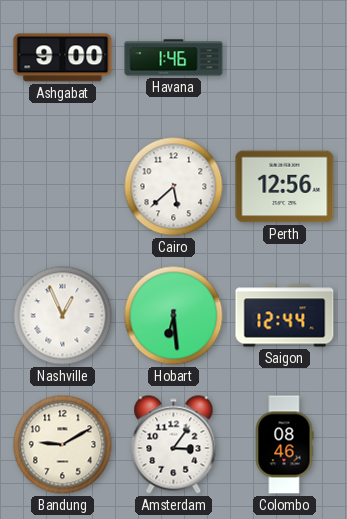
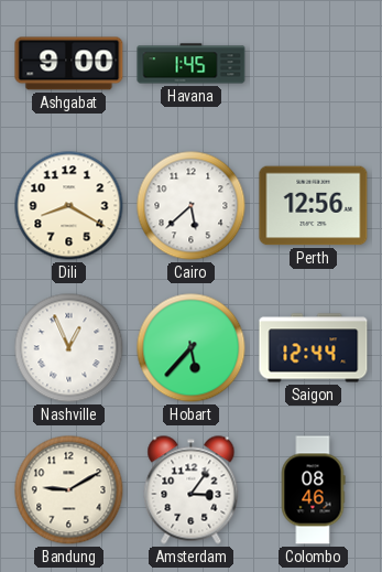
Havana: 1:46 -> 1:45 (192, 64)
Dili: none -> 8:20 (69, 206)
Hobart: 6:29 -> 5:37 (192, 348)
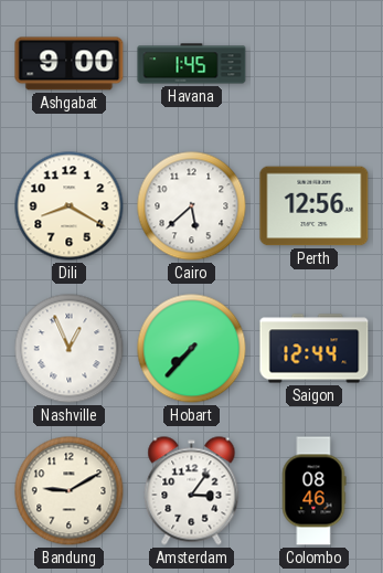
Hobart: 5:37 -> 7:37 (192, 349)
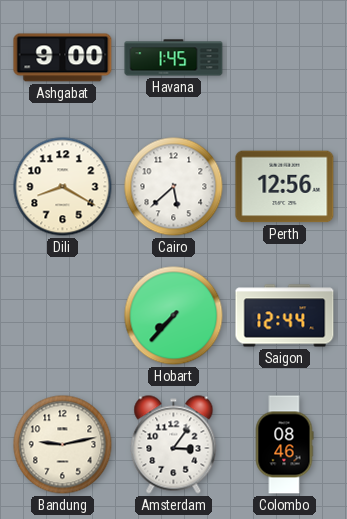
Nashville: 12:56 -> none (70, 349)
Bandung: 9:10 -> 9:13 (63, 445)
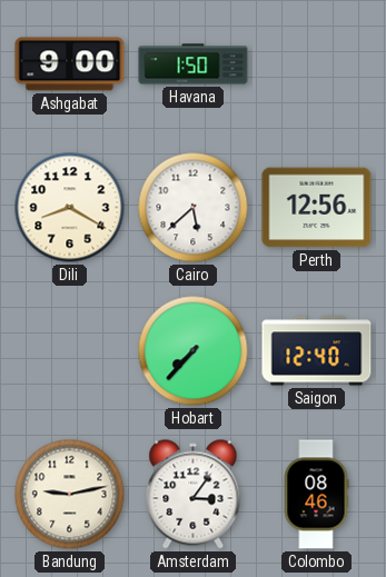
Havana: 1:45 -> 1:50 (194, 64)
Saigon: 12:44 -> 12:40 (317, 351)
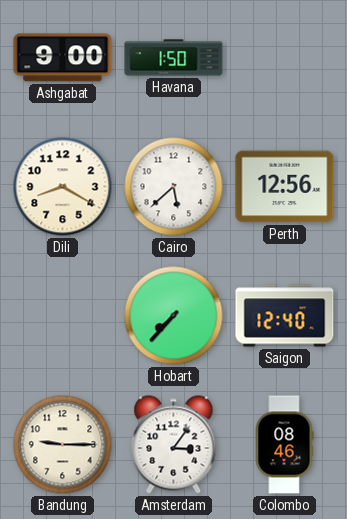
Bandung: 9:13 -> 9:15 (63, 445)
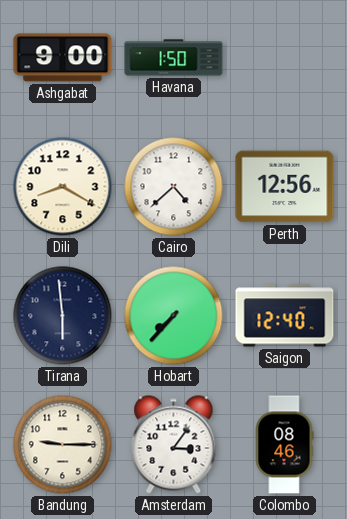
Cairo: 5:38 -> 4:38 (174, 187)
Tirana: none -> 5:59 (63, 316)
